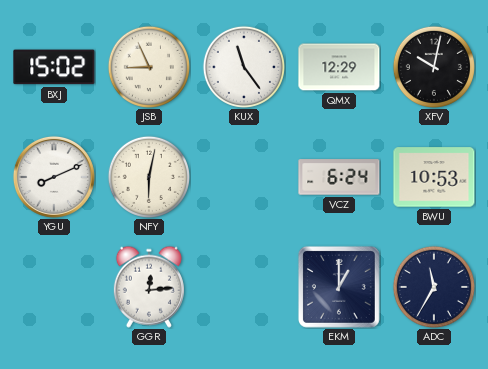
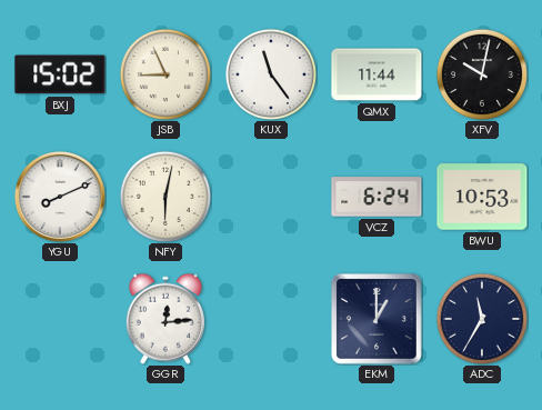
QMX: 12:29 -> 11:44 (377, 74)
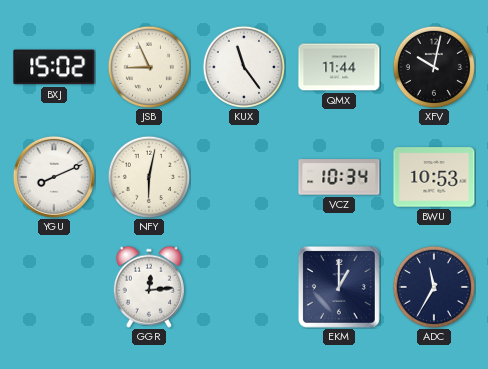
VCZ: 6:24 -> 10:34 (339, 177)
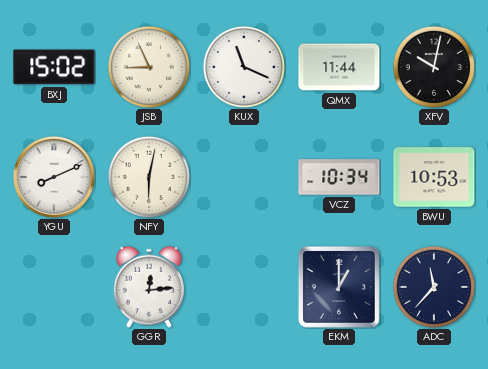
KUX: 11:24 -> 11:19 (244, 67)
ADC: 11:35 -> 11:37 (434, 287)
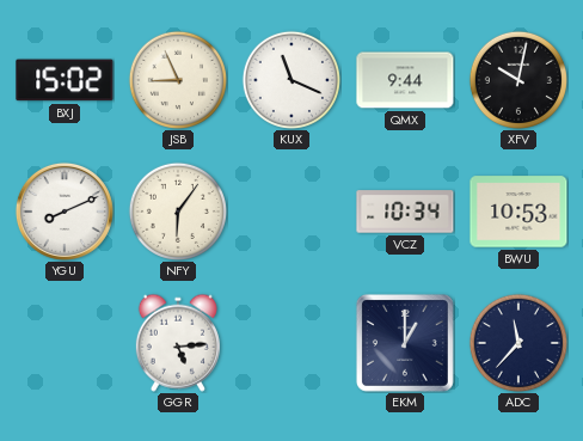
QMX: 11:44 -> 9:44 (405, 80)
NFY: 6:02 -> 6:06 (178, 212)
GGR: 12:14 -> 5:14 (178, 343)
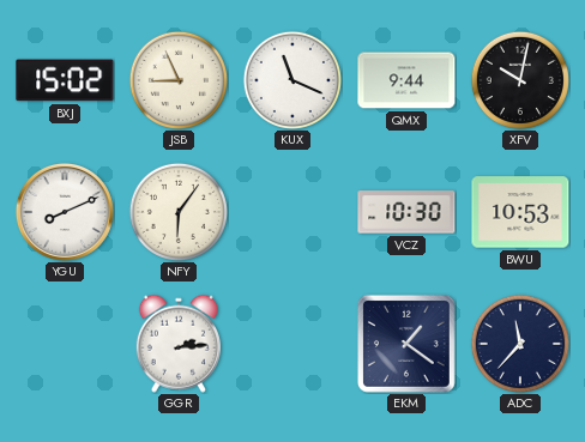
VCZ: 10:34 -> 10:30 (406, 212)
GGR: 5:14 -> 2:14 (179, 344)
EKM: 1:00 -> 1:21 (406, 344)
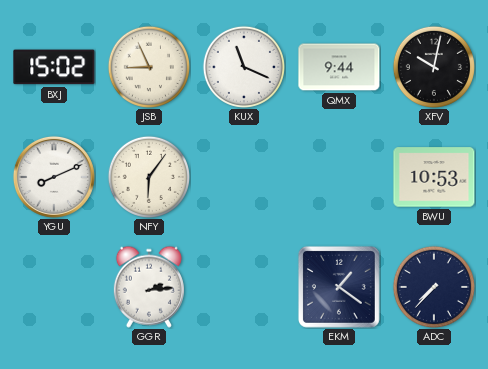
VCZ: 10:30 -> none (406, 212)
ADC: 11:37 -> 7:37 (434, 287)
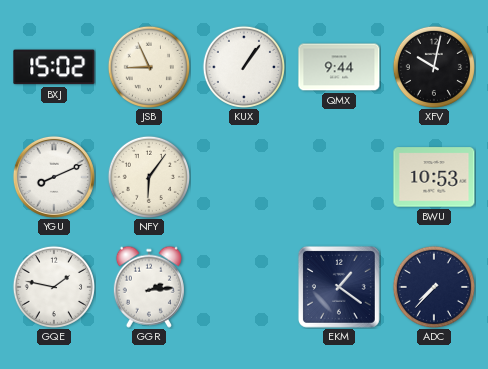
KUX: 11:19 -> 1:06 (244, 67)
GQE: none -> 1:47 (54, 287)
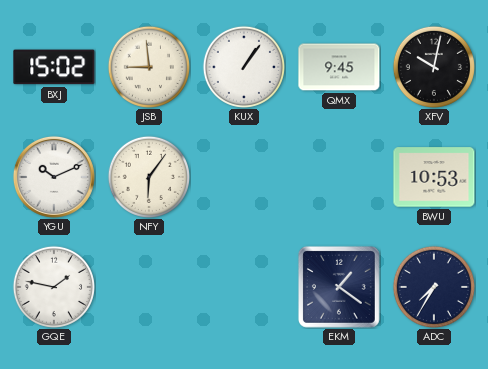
JSB: 8:56 -> 8:59 (149, 67)
QMX: 9:44 -> 9:45 (339, 67)
YGU: 8:11 -> 10:11 (54, 177)
GGR: 2:14 -> none (149, 287)
ADC: 7:37 -> 7:35 (434, 287)
